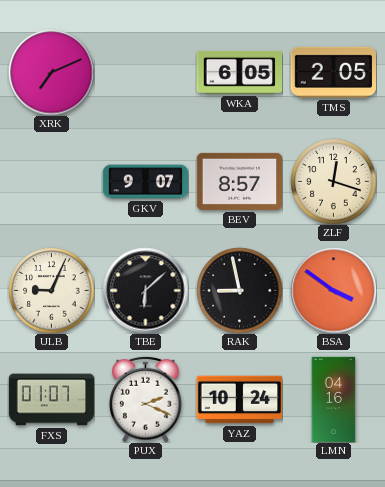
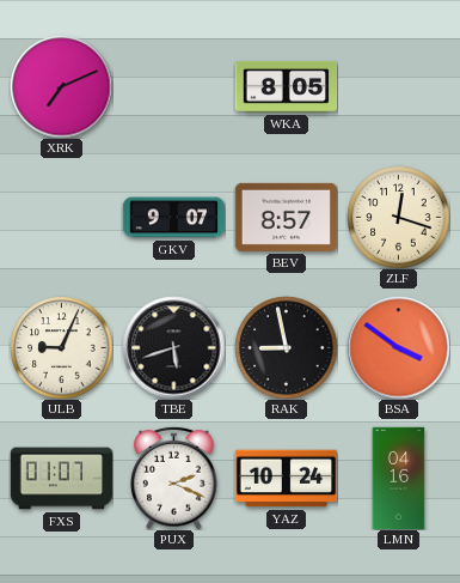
WKA: 6:05 -> 8:05 (286, 86)
TMS: 2:05 -> none (333, 72)
TBE: 6:08 -> 5:42 (173, 347)
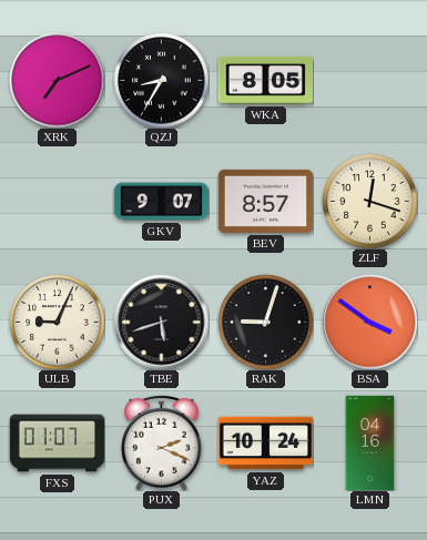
QZJ: none -> 8:35 (161, 80)
RAK: 8:58 -> 9:03 (265, 322)
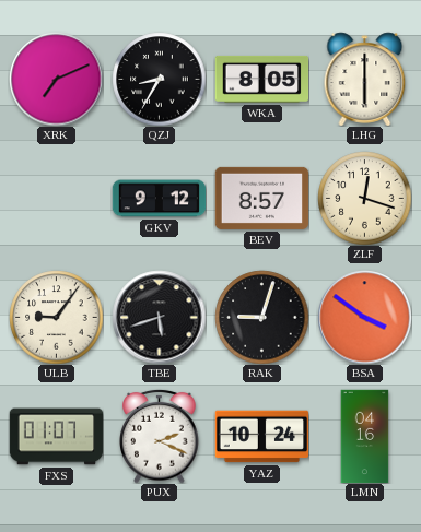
LHG: none -> 6:00 (365, 79)
GKV: 9:07 -> 9:12 (159, 199)
ULB: 9:04 -> 9:06 (56, 317)
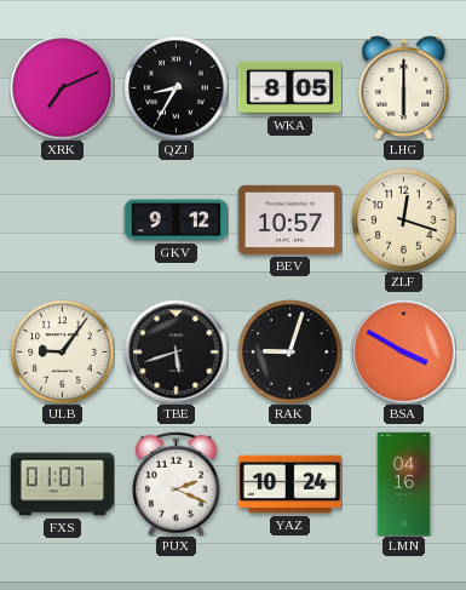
BEV: 8:57 -> 10:57 (289, 219)
BSA: 3:51 -> 3:50 (403, 351)
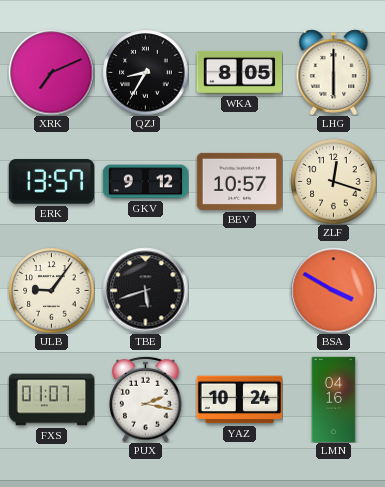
ERK: none -> 13:57 (51, 182)
RAK: 9:03 -> none (289, 351)
PUX: 2:19 -> 2:17 (146, 399)
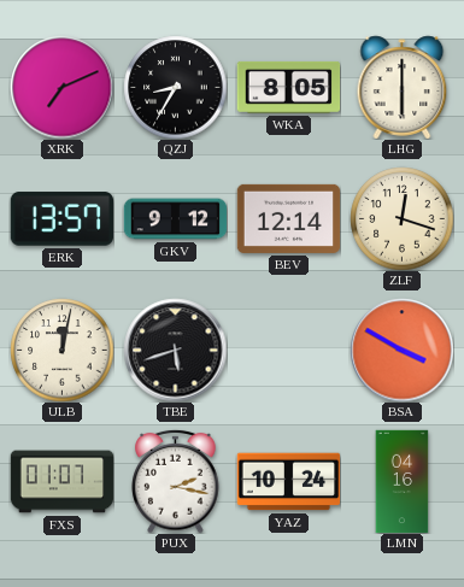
BEV: 10:57 -> 12:14 (288, 218)
ULB: 9:06 -> 12:02 (61, 350)
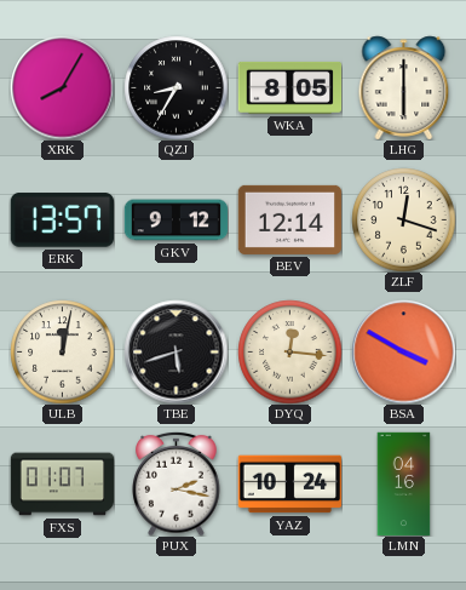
XRK: 7:11 -> 8:05 (62, 87)
DYQ: none -> 12:16 (289, 351)
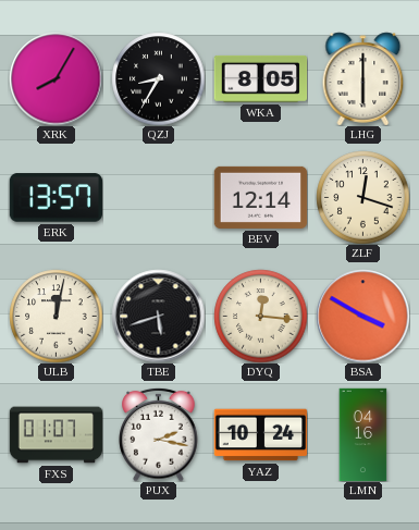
GKV: 9:12 -> none (176, 220)
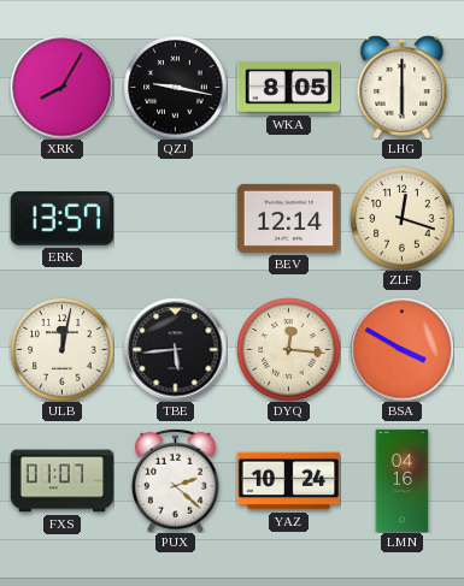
QZJ: 8:35 -> 9:17 (175, 87)
TBE: 5:42 -> 5:44 (175, 349)
PUX: 2:17 -> 2:22 (176, 480)
